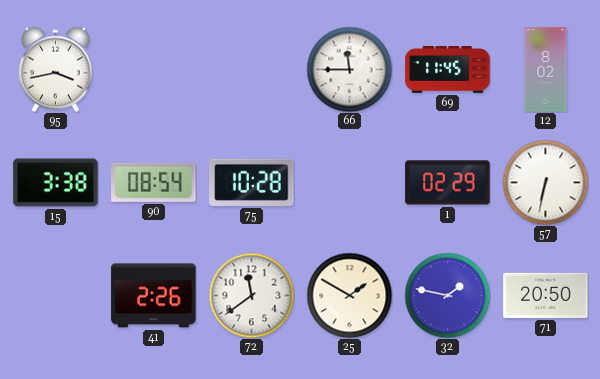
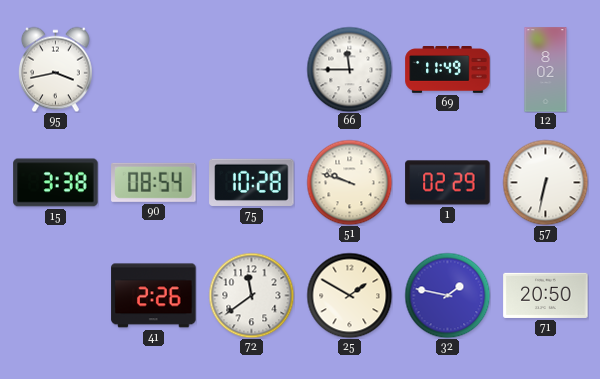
69: 11:45 -> 11:49 (448, 70)
51: none -> 9:48 (349, 182)
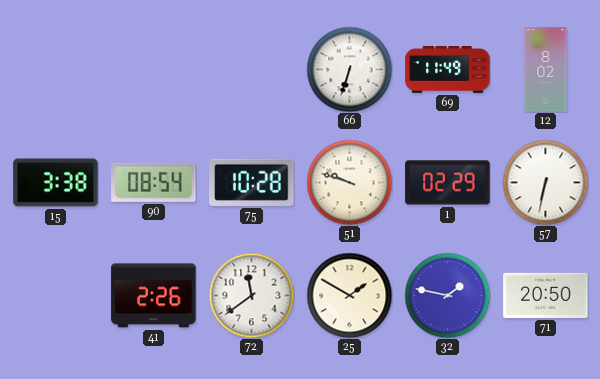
95: 3:43 -> none (55, 69)
66: 11:45 -> 6:33 (349, 69)
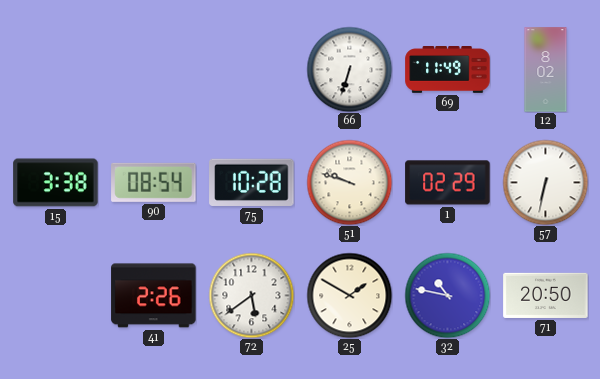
72: 11:39 -> 5:39 (251, 295)
32: 1:47 -> 10:47 (447, 295)
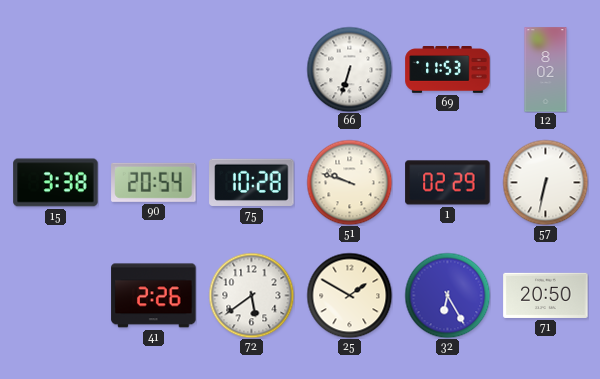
69: 11:49 -> 11:53 (448, 70)
90: 08:54 -> 20:54 (154, 182)
32: 10:47 -> 6:25 (447, 295)
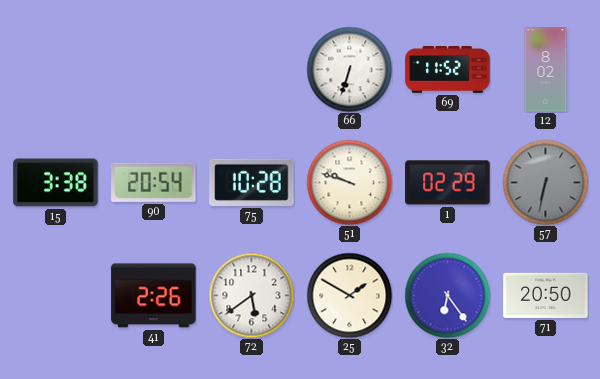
69: 11:53 -> 11:52 (448, 70)
57 dial: white -> grey (545, 182)
32: 6:25 -> 6:24 (447, 295)
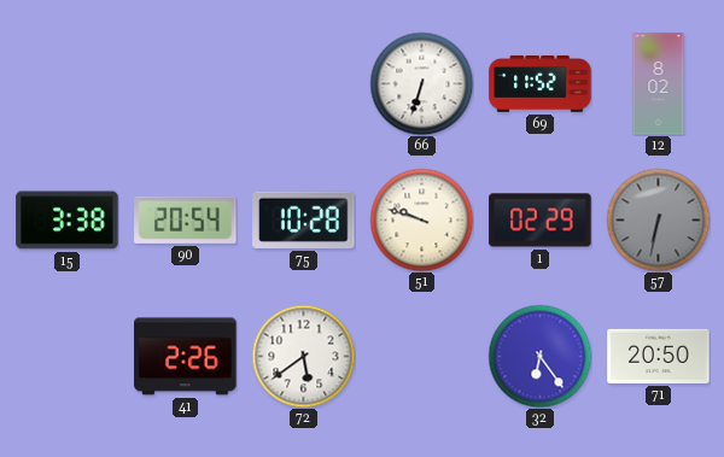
25: 1:50 -> none (349, 295)
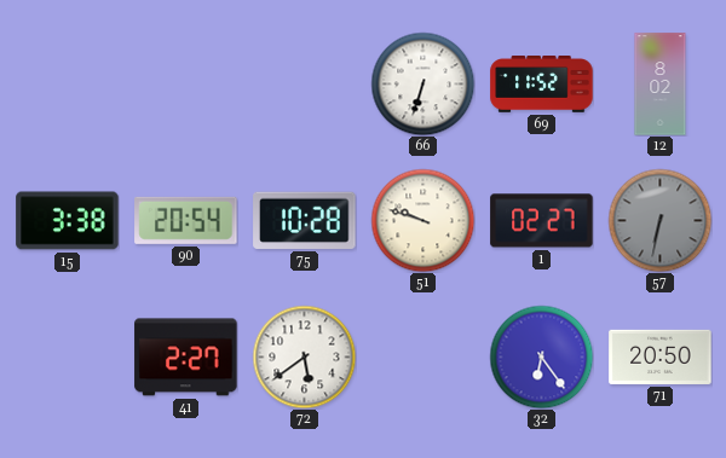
1: 02:29 -> 02:27 (542, 221)
41: 2:26 -> 2:27 (186, 358)
